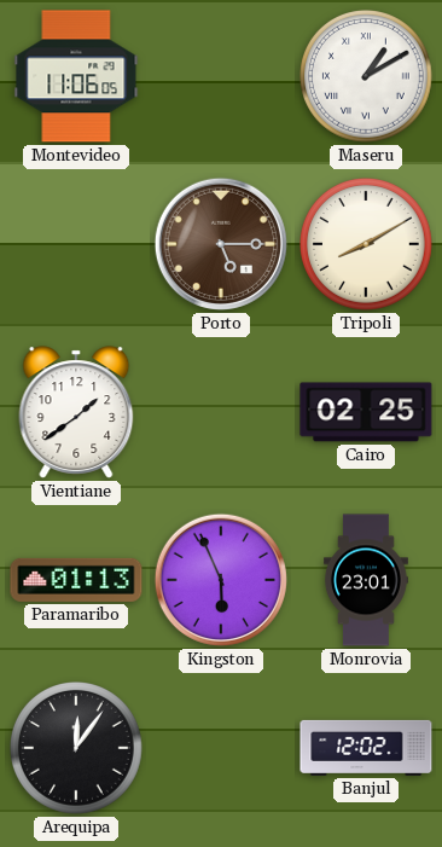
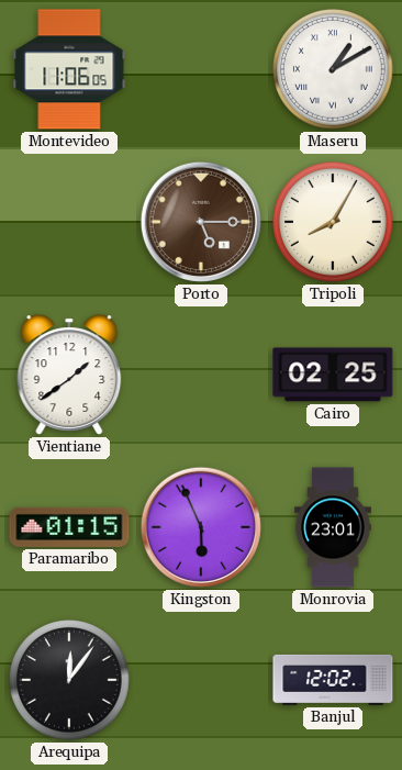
Tripoli: 8:10 -> 8:05 (334, 223)
Paramaribo: 01:13 -> 01:15 (69, 527)
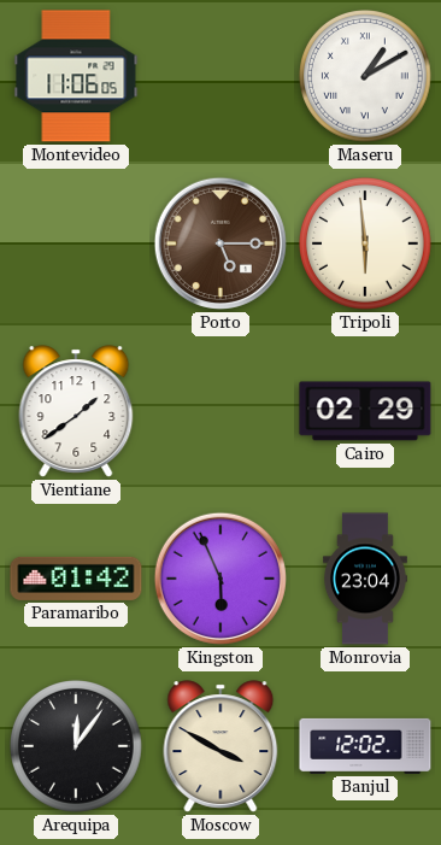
Tripoli: 8:05 -> 5:59 (366, 245)
Cairo: 02:25 -> 02:29 (365, 411)
Paramaribo: 01:15 -> 01:42 (76, 579)
Monrovia: 23:01 -> 23:04 (366, 579)
Moscow: none -> 3:50 (220, 746)
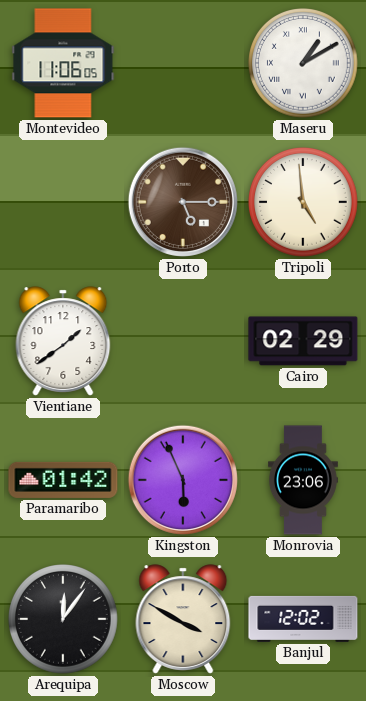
Tripoli: 5:59 -> 4:59 (304, 203)
Monrovia: 23:04 -> 23:06 (304, 480)
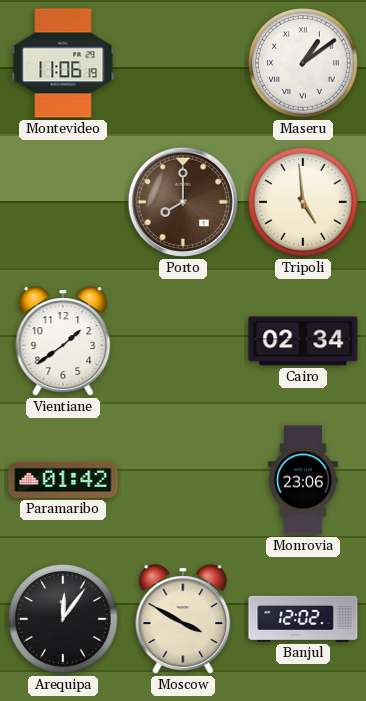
Montevideo: 11:06:05 -> 11:06:19 (63, 63)
Maseru: 1:10 -> 1:09 (304, 64)
Porto: 5:15 -> 8:00 (183, 202)
Cairo: 02:29 -> 02:34 (303, 341)
Kingston: 5:56 -> none (183, 480)
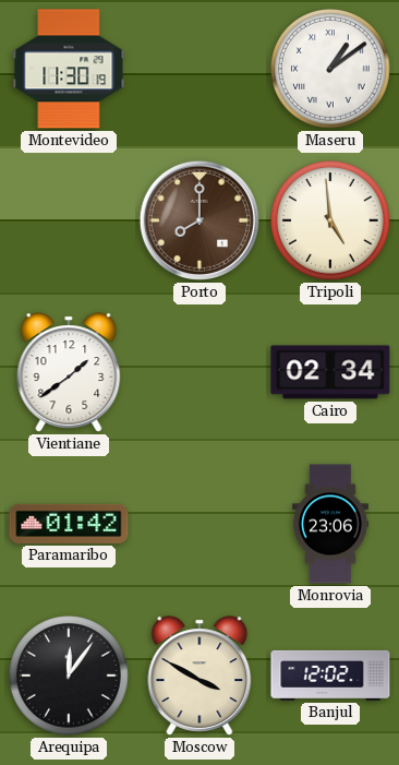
Montevideo: 11:06 -> 11:30 (69, 69)
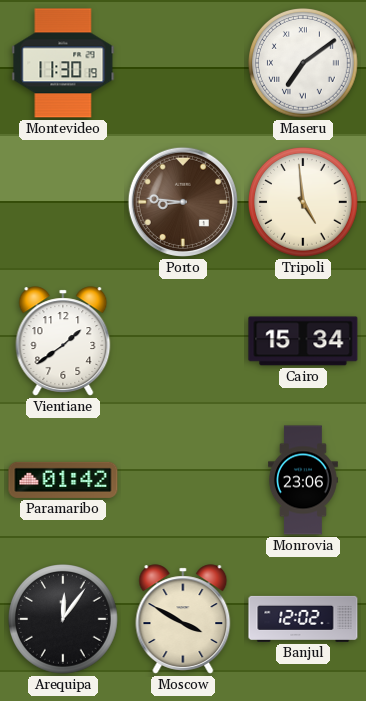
Maseru: 1:09 -> 7:09 (304, 64)
Porto: 8:00 -> 8:46 (183, 202)
Cairo: 02:34 -> 15:34 (303, 341)
